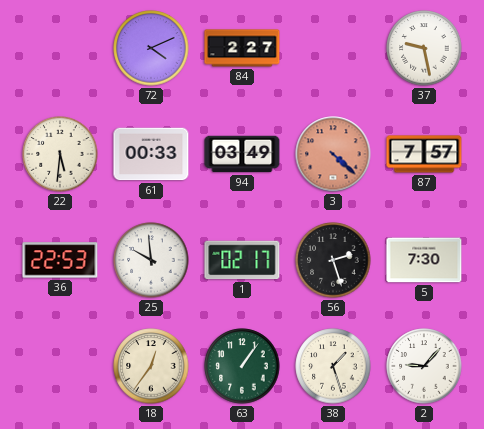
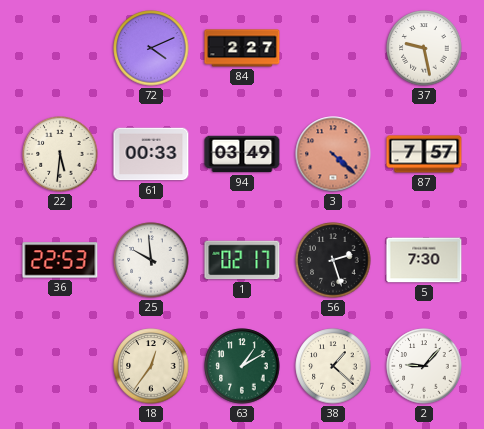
63: 1:06 -> 1:10 (242, 366)
38: 1:27 -> 1:22 (333, 366)
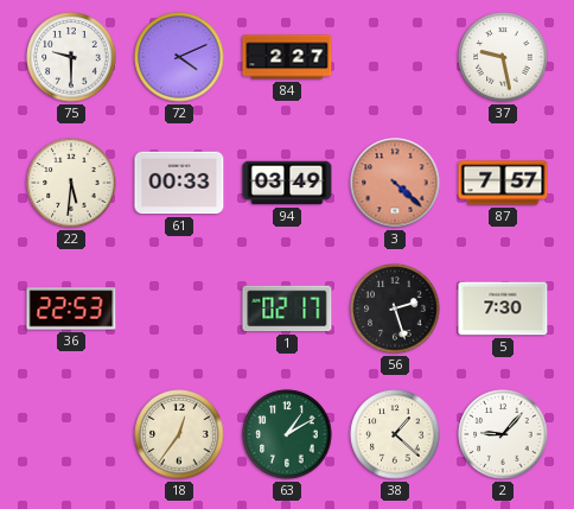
75: none -> 9:30 (71, 57)
25: 9:59 -> none (151, 260)
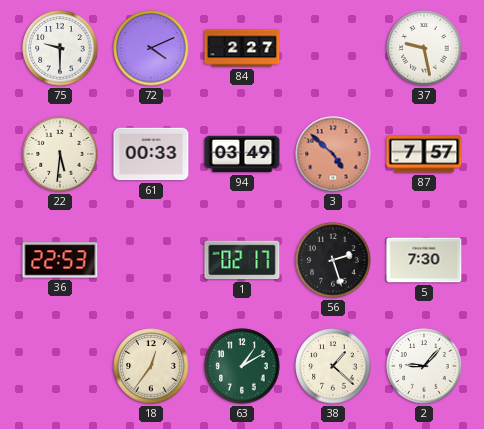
3: 4:22 -> 4:52 (333, 154)
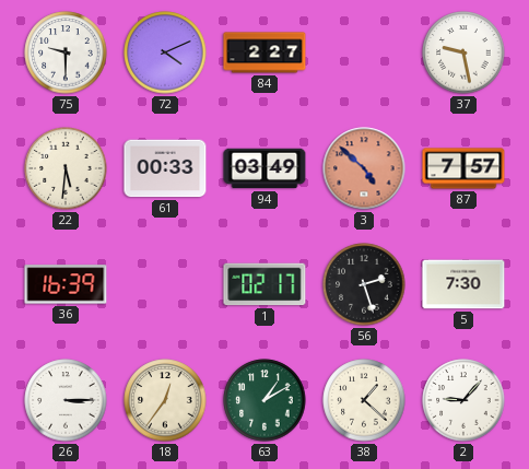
36: 22:53 -> 16:39 (66, 284)
26: none -> 3:15 (66, 400)
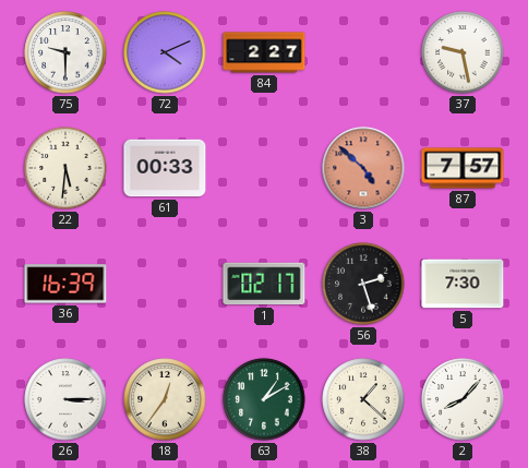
94: 03:49 -> none (264, 168)
2: 9:07 -> 8:07 (463, 399)
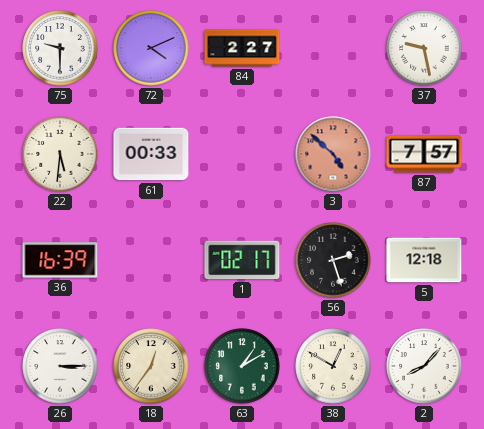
5: 7:30 -> 12:18 (424, 260)
38: 1:22 -> 12:50 (333, 366)
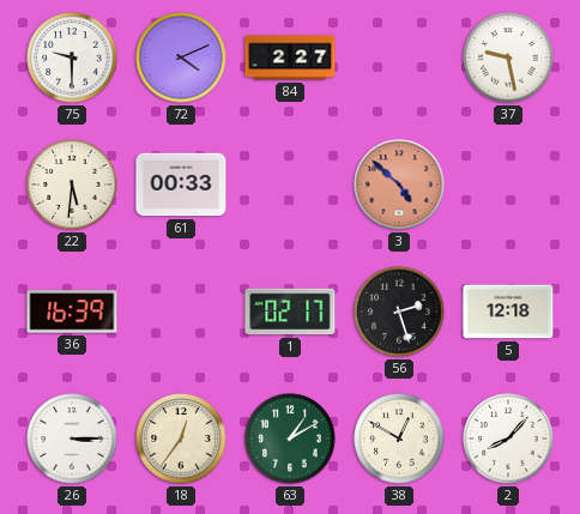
87: 7:57 -> none (424, 154)
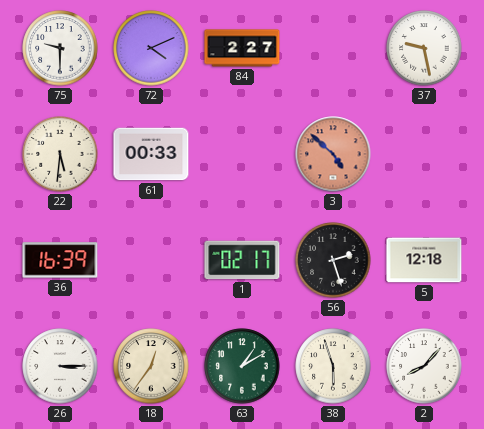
38: 12:50 -> 5:57 (333, 366)
